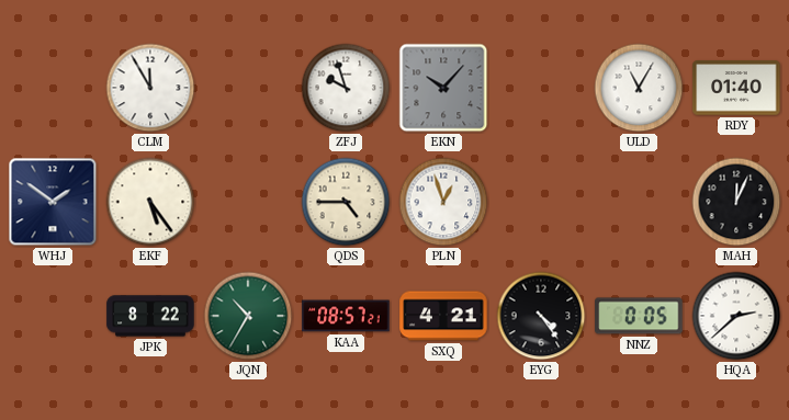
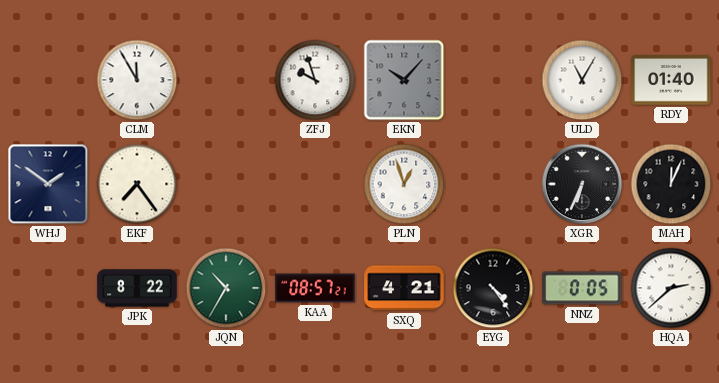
EKF: 5:24 -> 7:24 (137, 184)
QDS: 4:45 -> none (346, 202)
XGR: none -> 6:34 (582, 184)
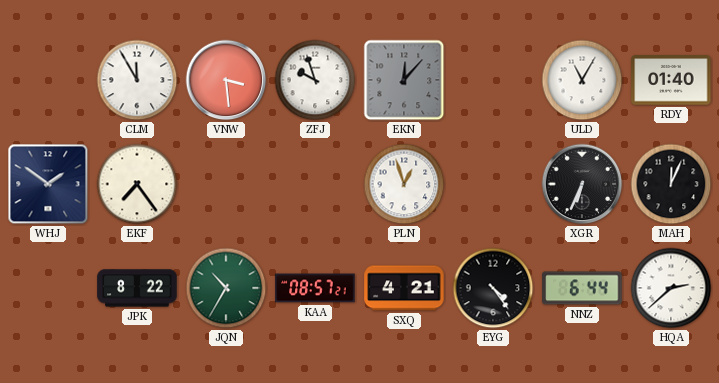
VNW: none -> 3:29 (226, 80)
EKN: 10:07 -> 12:07 (404, 80)
NNZ: 0:05 -> 6:44 (582, 288)
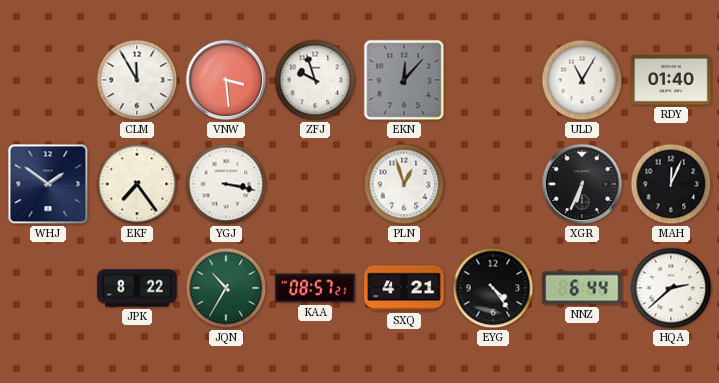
YGJ: none -> 3:17 (226, 184)
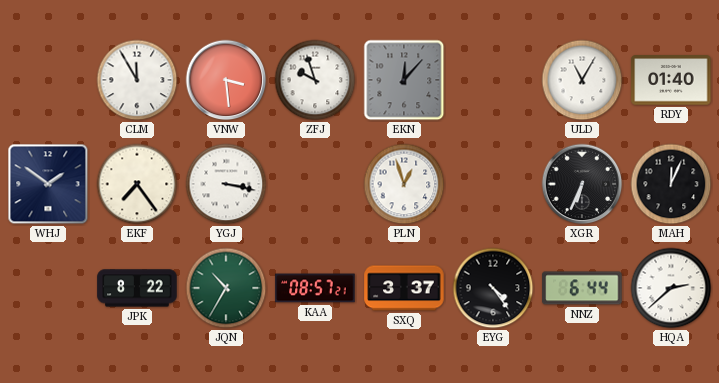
SXQ: 4:21 -> 3:37 (404, 288)
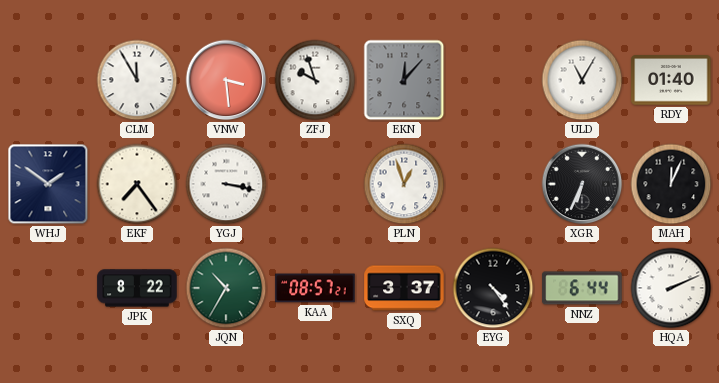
HQA: 2:38 -> 2:11 (671, 288)
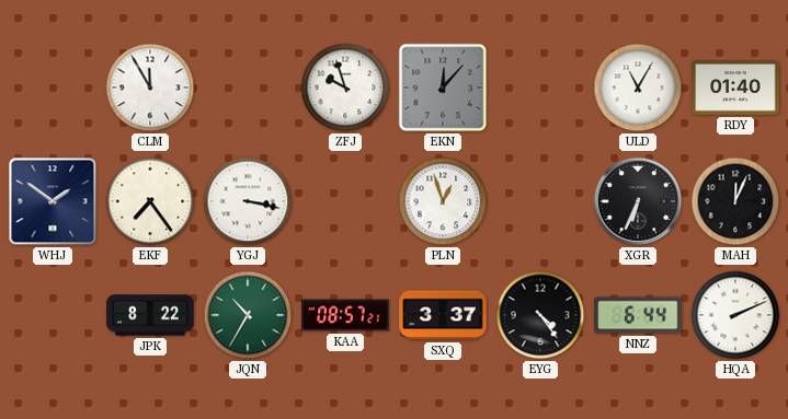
VNW: 3:29 -> none (226, 80)
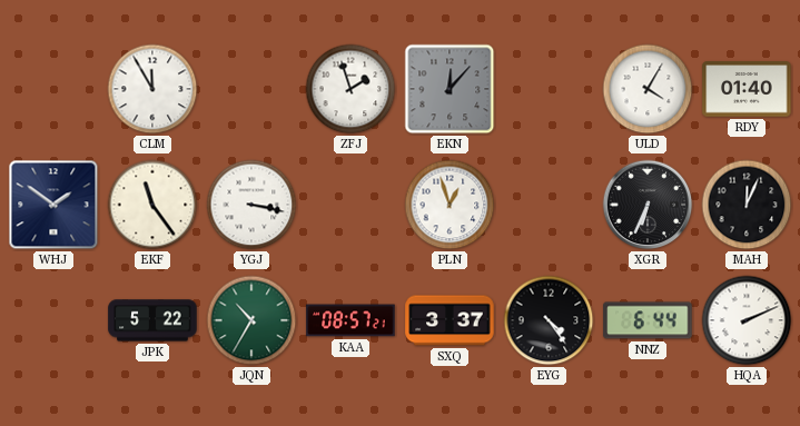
ZFJ: 9:57 -> 1:57 (350, 89)
ULD: 11:05 -> 4:05 (648, 89)
EKF: 7:24 -> 11:24 (152, 205)
JPK: 8:22 -> 5:22 (152, 320)
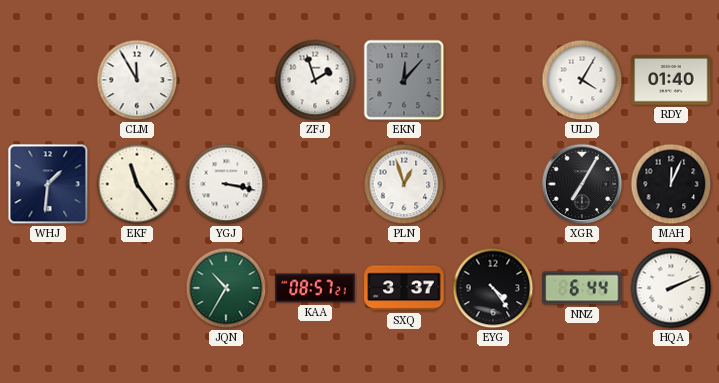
WHJ: 1:51 -> 1:31 (48, 184)
XGR: 6:34 -> 7:05 (582, 184)
JPK: 5:22 -> none (152, 320)
